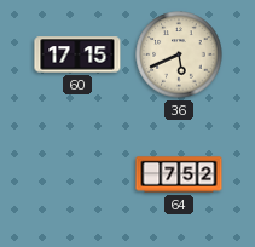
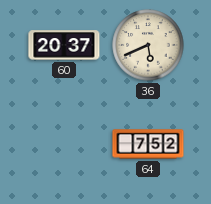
60: 17:15 -> 20:37 (64, 45)
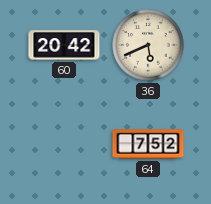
60: 20:37 -> 20:42 (64, 45)
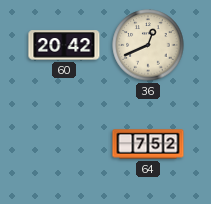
36: 5:41 -> 12:41 (148, 45)
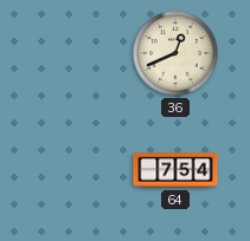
60: 20:42 -> none (64, 45)
64: 7:52 -> 7:54 (175, 170)
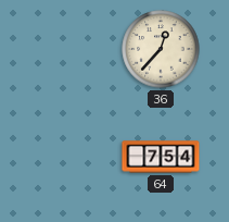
36: 12:41 -> 12:37 (161, 49)
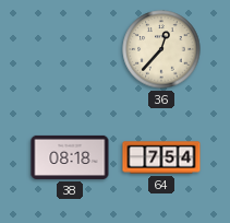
38: none -> 08:18 (70, 157)
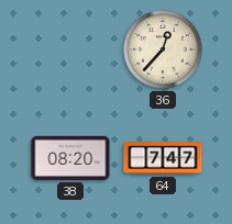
38: 08:18 -> 08:20 (70, 158)
64: 7:54 -> 7:47 (163, 158)
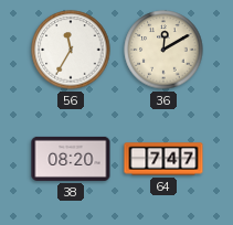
56: none -> 11:35 (71, 50)
36: 12:37 -> 12:10 (163, 50)
